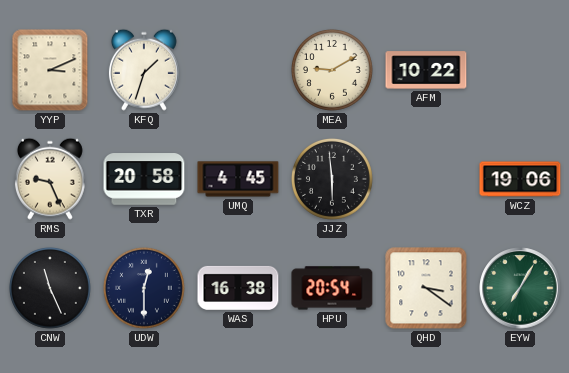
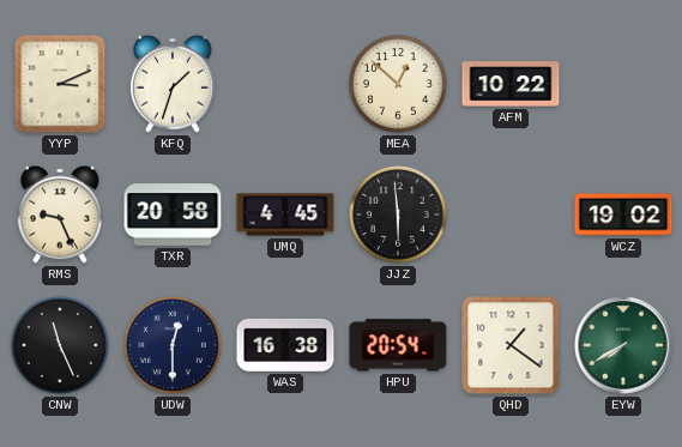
MEA: 9:10 -> 12:52 (398, 84)
WCZ: 19:06 -> 19:02 (623, 215)
QHD: 3:21 -> 1:21 (511, 345)
EYW: 7:05 -> 7:40 (623, 345)
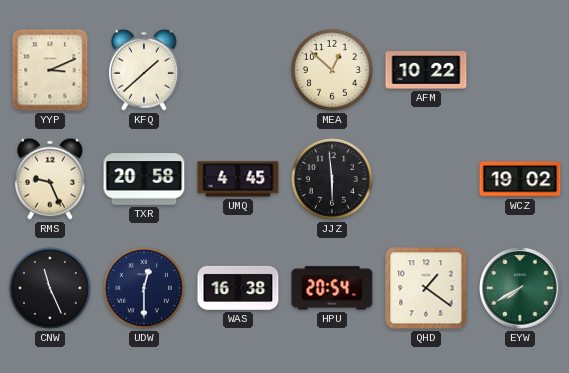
KFQ: 1:33 -> 1:38 (144, 70)
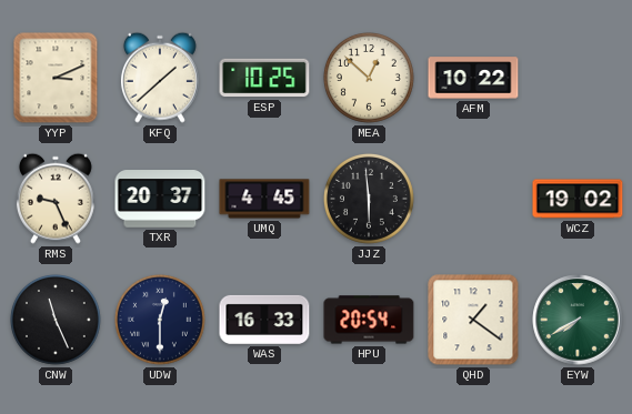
ESP: none -> 10:25 (264, 78)
TXR: 20:58 -> 20:37 (160, 199)
WAS: 16:38 -> 16:33 (264, 320)
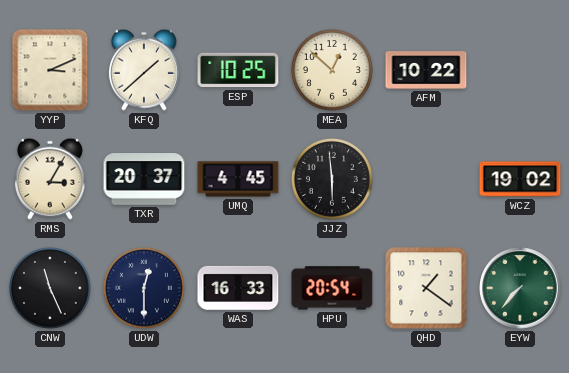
RMS: 9:26 -> 3:05 (50, 179)
EYW: 7:40 -> 7:37 (520, 288)
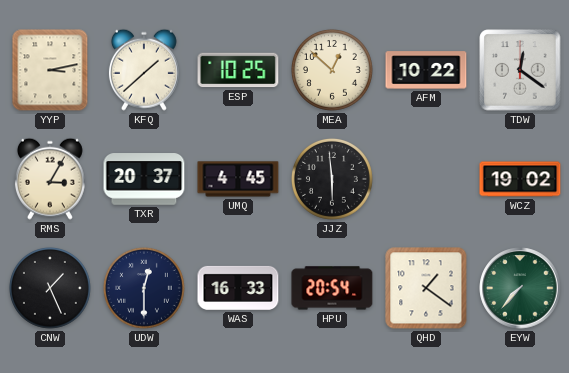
YYP: 3:11 -> 3:13 (50, 70)
TDW: none -> 12:21 (520, 70)
CNW: 11:26 -> 1:26 (50, 288)
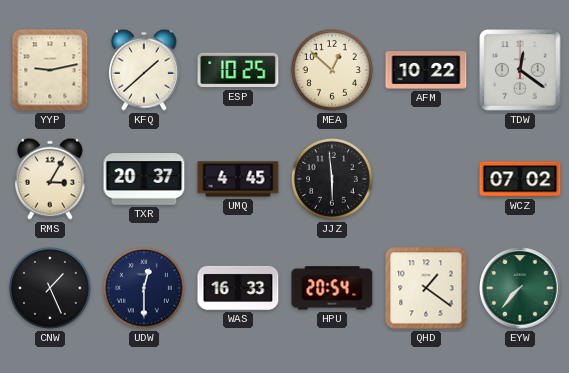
YYP: 3:13 -> 9:13 (50, 70)
WCZ: 19:02 -> 07:02 (520, 179)
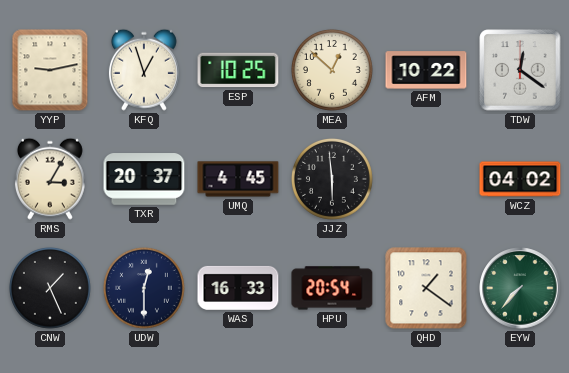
KFQ: 1:38 -> 12:57 (144, 70)
WCZ: 07:02 -> 04:02 (520, 179)
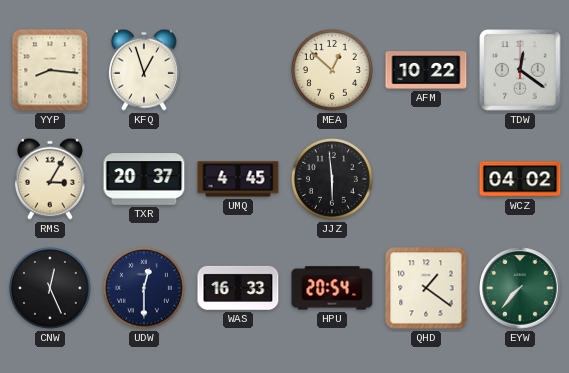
YYP: 9:13 -> 8:16 (50, 70)
ESP: 10:25 -> none (238, 70)
CNW: 1:26 -> 12:26 (50, 288)
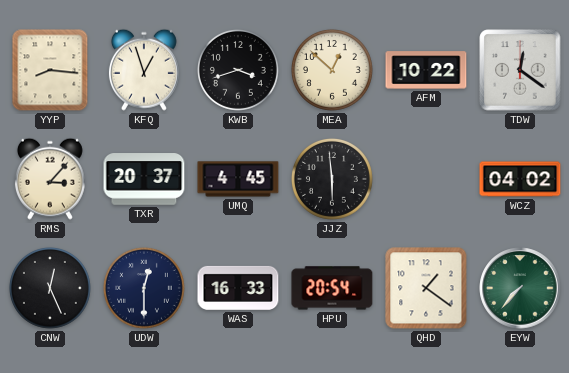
KWB: none -> 3:42 (238, 70)
RMS: 3:05 -> 3:07 (50, 179)
